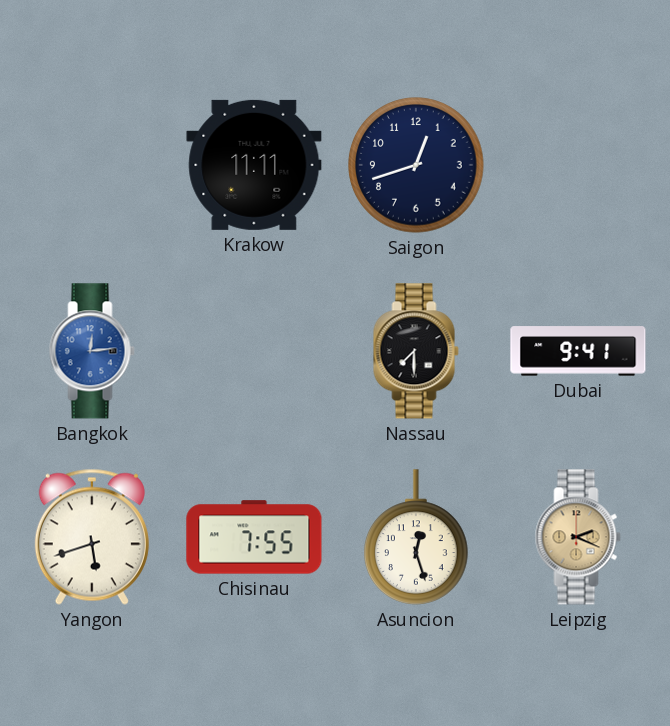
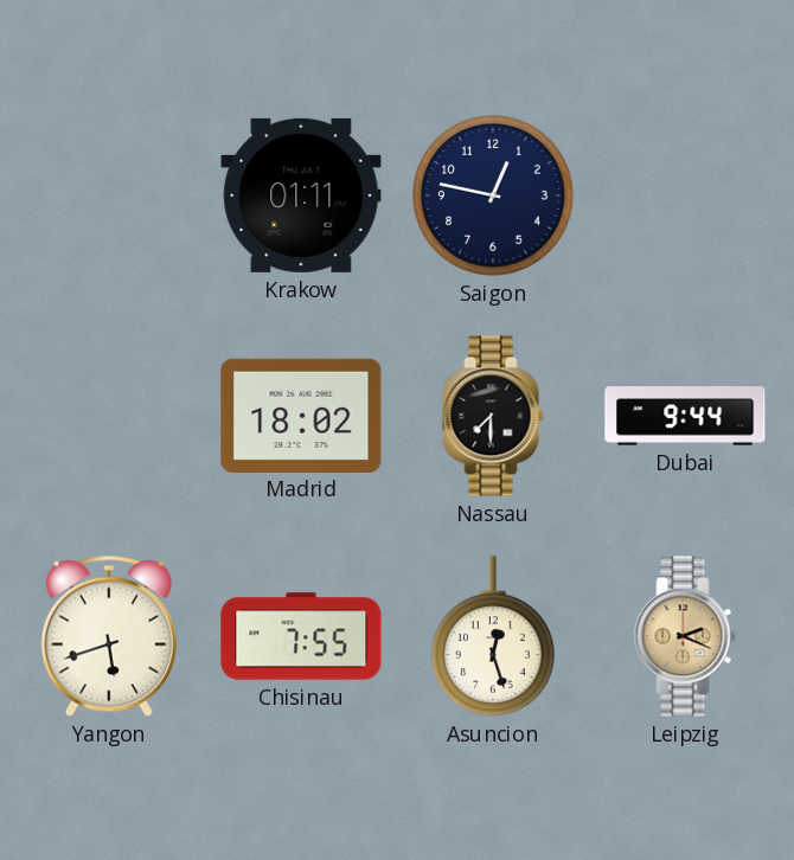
Krakow: 11:11 -> 01:11 (301, 195)
Saigon: 12:42 -> 12:47 (493, 195)
Bangkok: 12:14 -> none (92, 351)
Madrid: none -> 18:02 (301, 415)
Dubai: 9:41 -> 9:44 (685, 416)
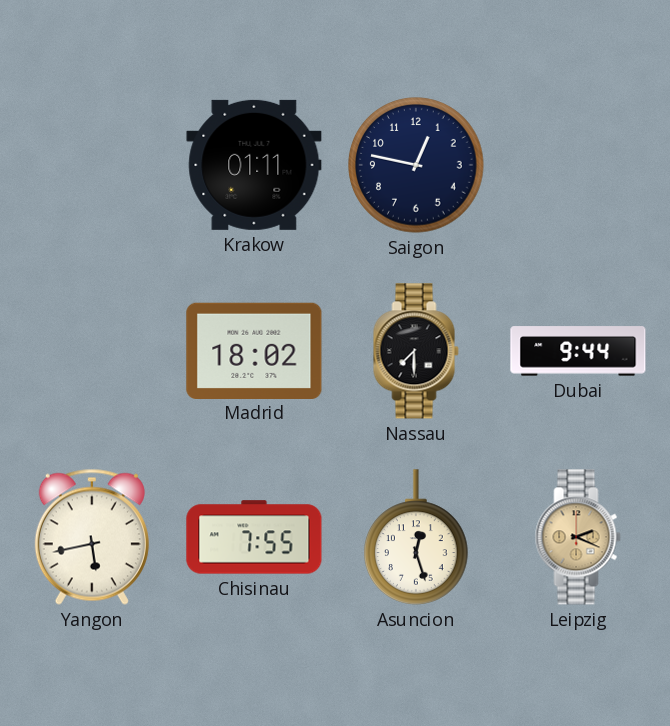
Yangon: 5:42 -> 5:43 (92, 537)
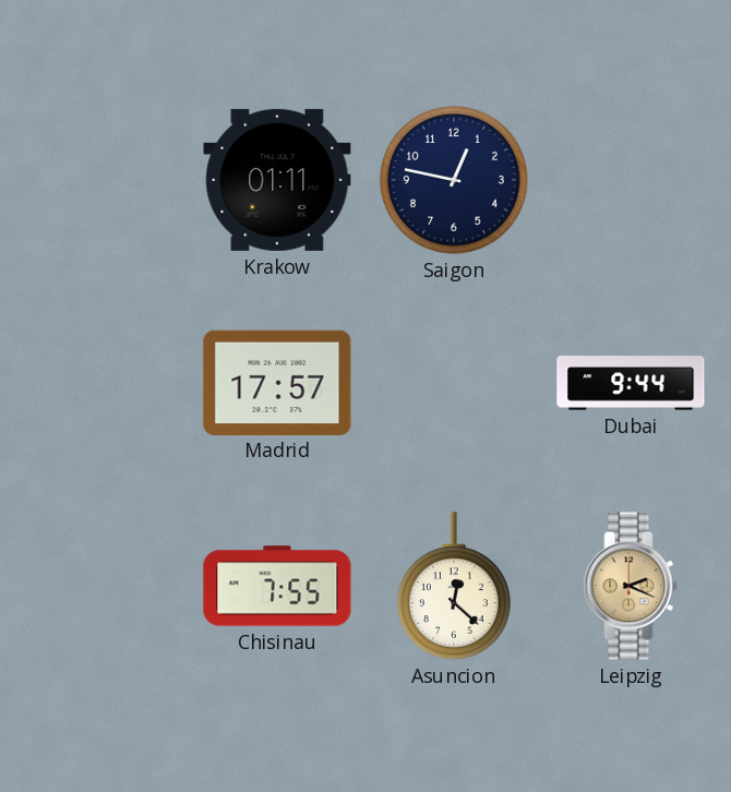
Madrid: 18:02 -> 17:57 (277, 382)
Nassau: 7:30 -> none (416, 351)
Yangon: 5:43 -> none (92, 537)
Asuncion: 12:27 -> 12:22 (454, 586)
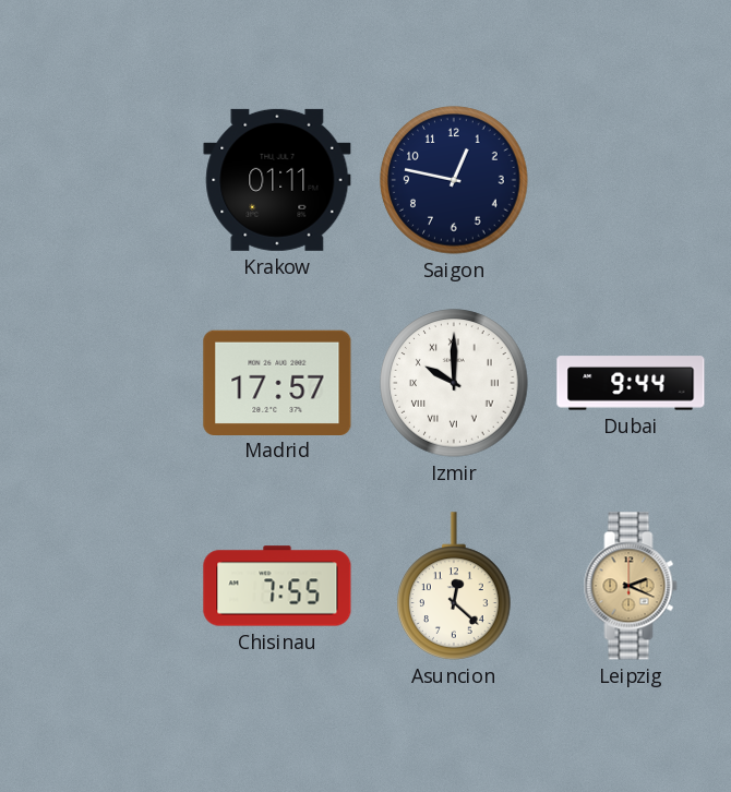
Izmir: none -> 10:00 (454, 383)
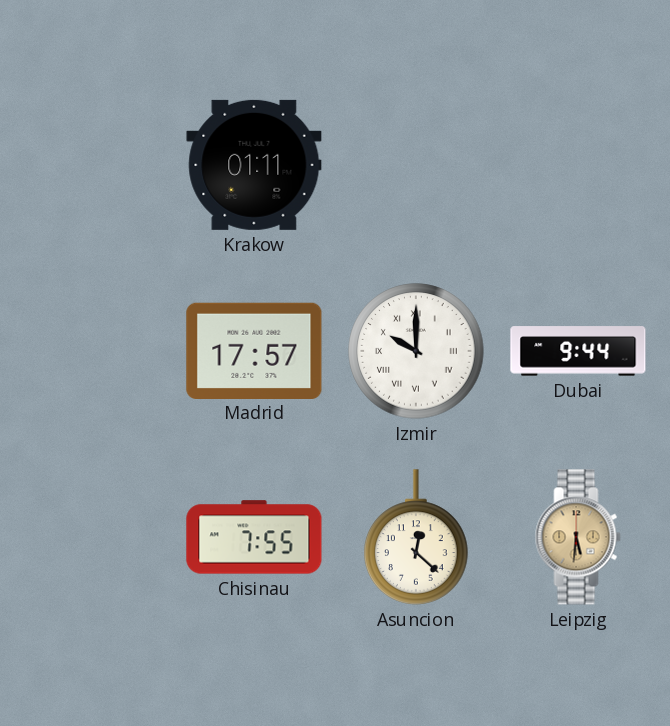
Saigon: 12:47 -> none (454, 180)
Leipzig: 2:19 -> 5:31 (578, 537)
